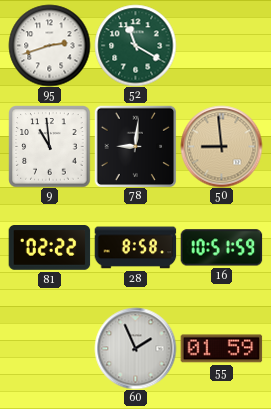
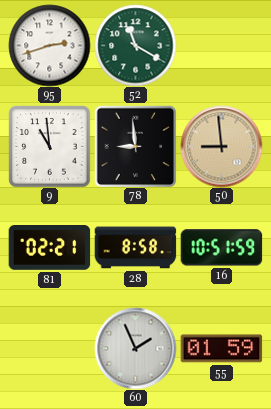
78: 9:01 -> 8:59 (135, 146)
81: 02:22 -> 02:21 (49, 248)
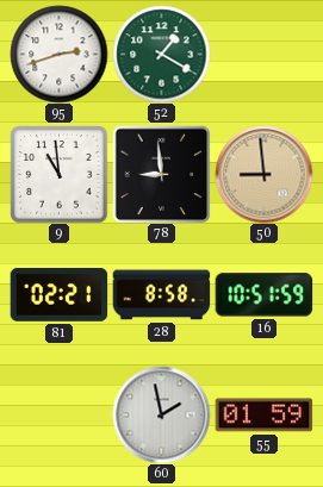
52: 11:20 -> 1:20 (161, 54)
60: 1:56 -> 1:58 (161, 414)
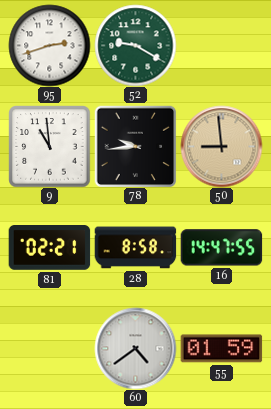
52: 1:20 -> 9:20 (135, 45)
78: 8:59 -> 9:44 (135, 146)
16: 10:51 -> 14:47 (221, 248)
60: 1:58 -> 4:39 (135, 348)
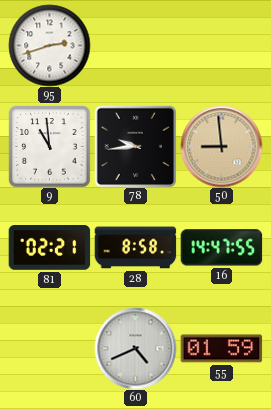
52: 9:20 -> none (135, 45)
60: 4:39 -> 4:41 (135, 348)
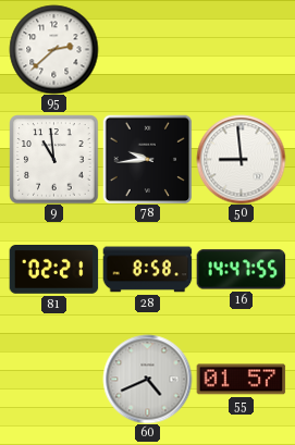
95: 2:42 -> 2:38 (53, 49)
50 dial: champagne -> white (241, 159)
55: 01:59 -> 01:57 (241, 380)
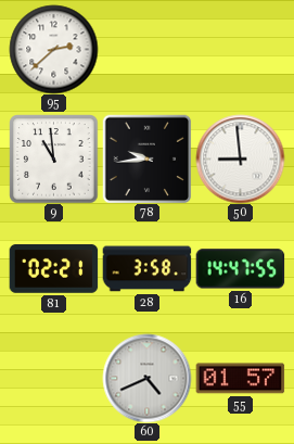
28: 8:58 -> 3:58 (146, 269)
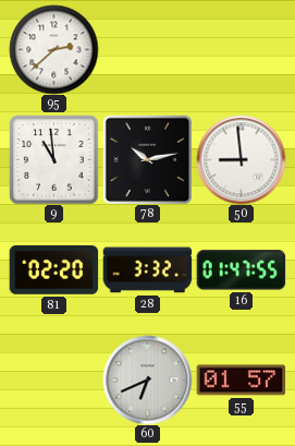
78: 9:44 -> 10:13 (147, 159)
81: 02:21 -> 02:20 (53, 270)
28: 3:58 -> 3:32 (147, 270)
16: 14:47 -> 01:47 (241, 270)
60: 4:41 -> 6:41 (147, 379)
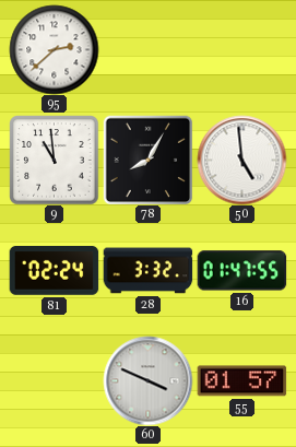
78: 10:13 -> 8:05 (147, 160)
50: 8:59 -> 4:59 (241, 160)
81: 02:20 -> 02:24 (54, 271)
60: 6:41 -> 3:49 (147, 380)
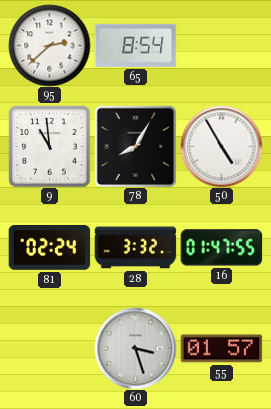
65: none -> 8:54 (135, 45)
50: 4:59 -> 4:55 (221, 146)
60: 3:49 -> 3:27 (135, 348)
